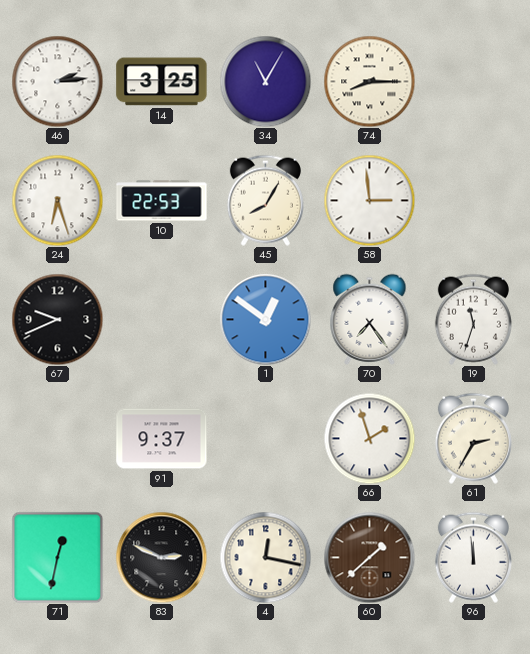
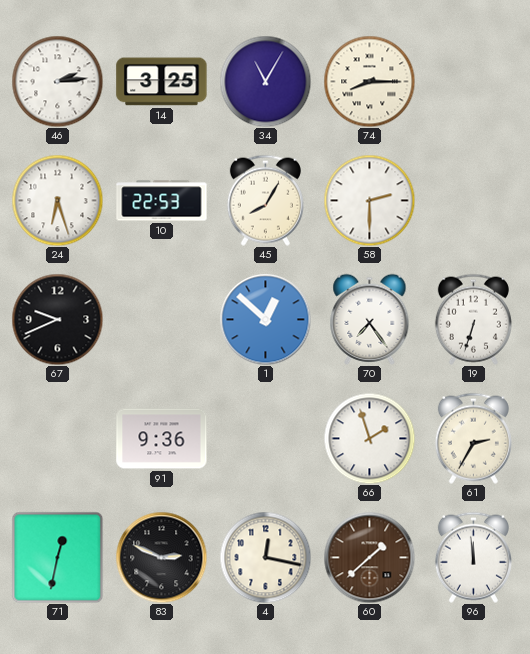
58: 2:59 -> 2:30 (369, 200)
1: 12:51 -> 12:52 (265, 319)
19: 11:33 -> 6:33 (473, 319)
91: 9:37 -> 9:36 (162, 439)
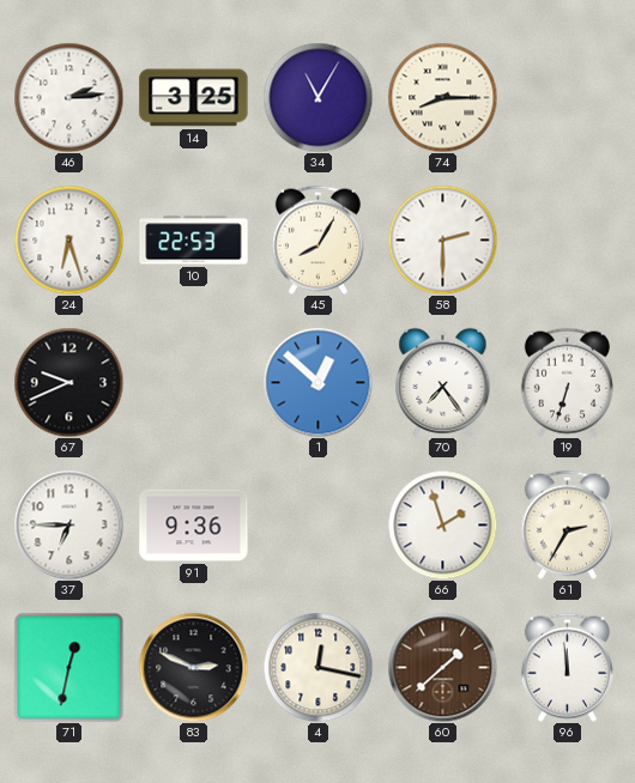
37: none -> 6:45 (68, 524)
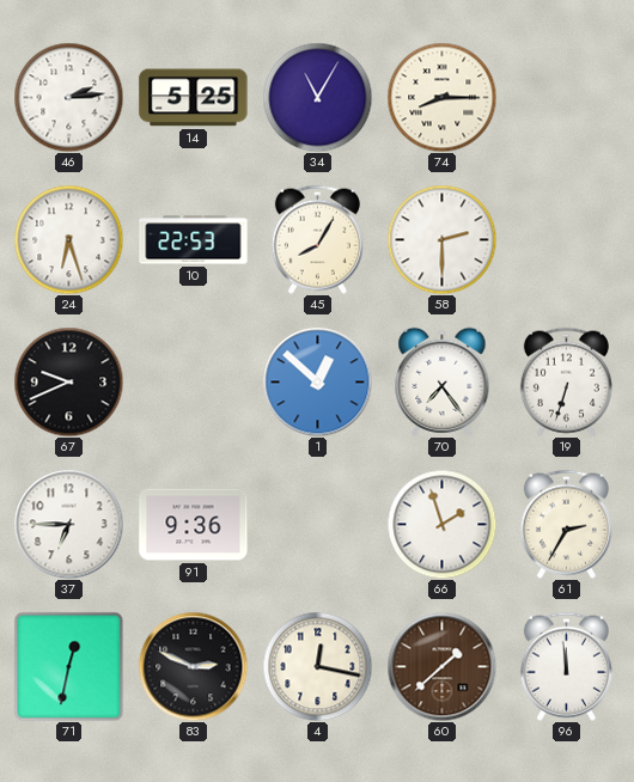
14: 3:25 -> 5:25 (194, 98)
